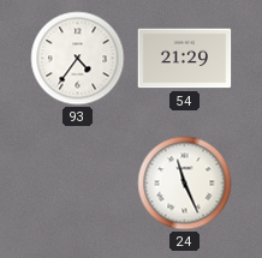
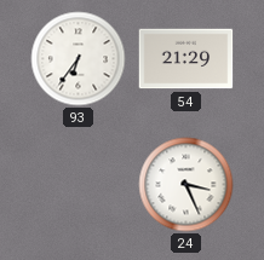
93: 4:36 -> 6:36 (79, 59)
24: 11:26 -> 3:26 (186, 185)
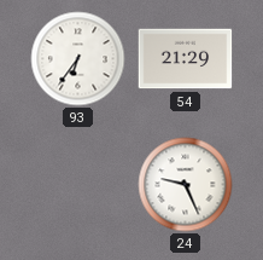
24: 3:26 -> 9:26 (186, 185)
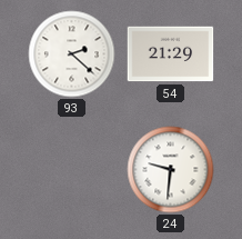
93: 6:36 -> 2:22 (72, 54)
24: 9:26 -> 9:31 (171, 170)
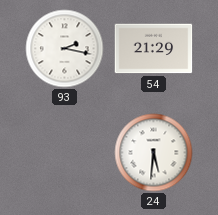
93: 2:22 -> 2:17 (65, 49)
24: 9:31 -> 5:31 (154, 153)
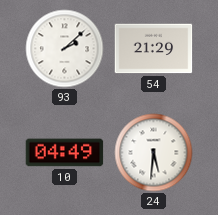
93: 2:17 -> 2:08 (65, 49)
10: none -> 04:49 (65, 153)
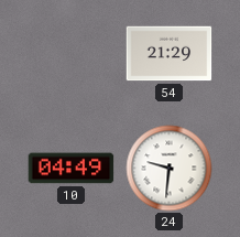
93: 2:08 -> none (65, 49)
24: 5:31 -> 9:31 (170, 169)
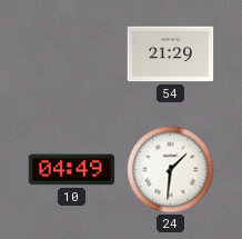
24: 9:31 -> 1:31 (171, 170)
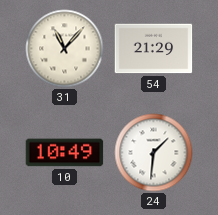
31: none -> 11:07 (65, 49)
10: 04:49 -> 10:49 (65, 153)
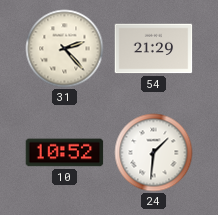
31: 11:07 -> 2:23 (65, 49)
10: 10:49 -> 10:52 (65, 153)
